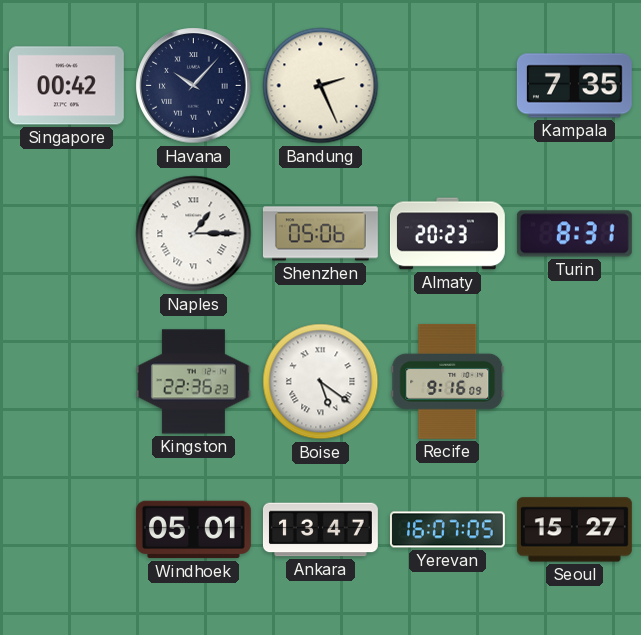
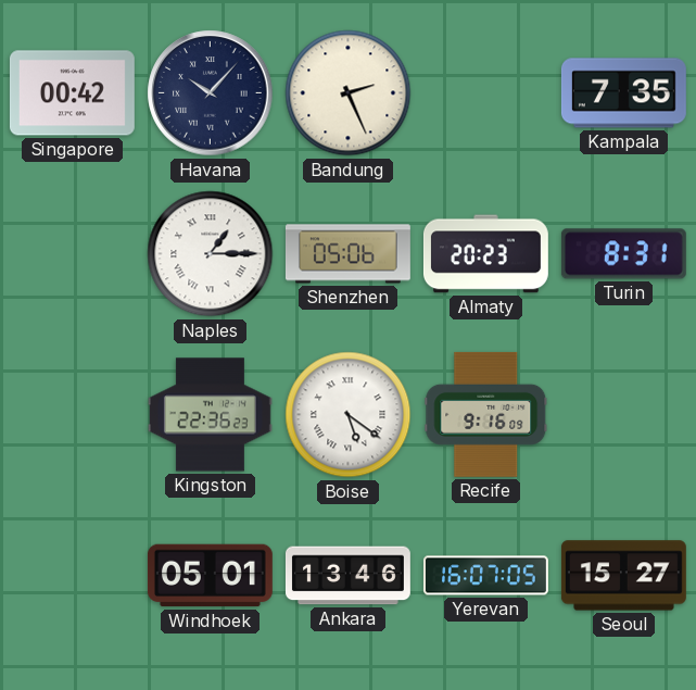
Ankara: 13:47 -> 13:46 (347, 576)
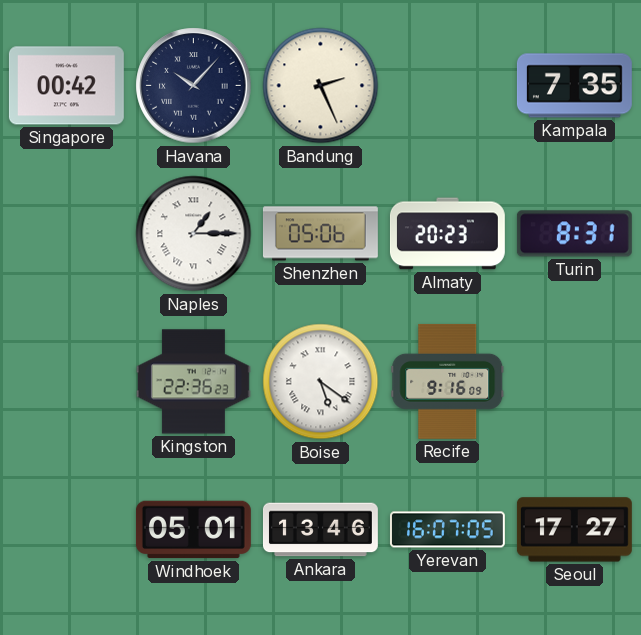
Seoul: 15:27 -> 17:27 (574, 530)
